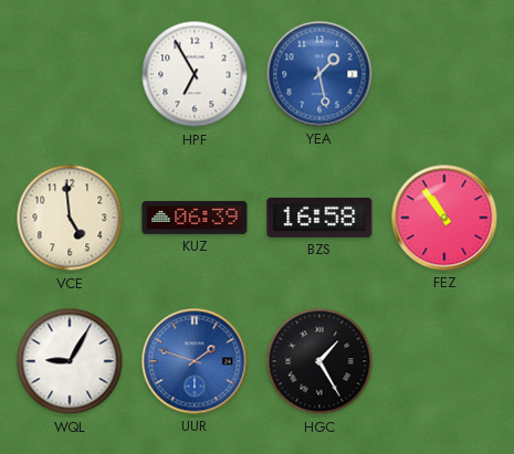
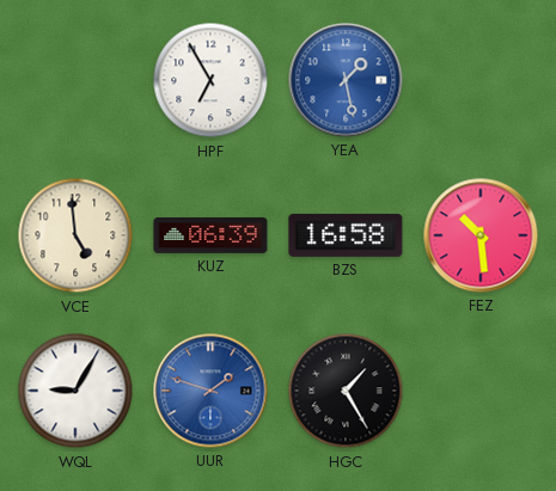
FEZ: 10:54 -> 10:29 (481, 235)
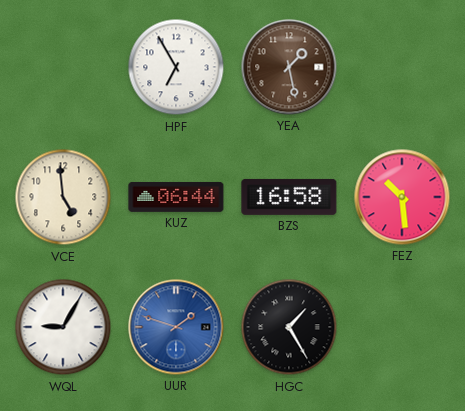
YEA dial: blue -> brown (289, 67)
KUZ: 06:39 -> 06:44 (176, 197)
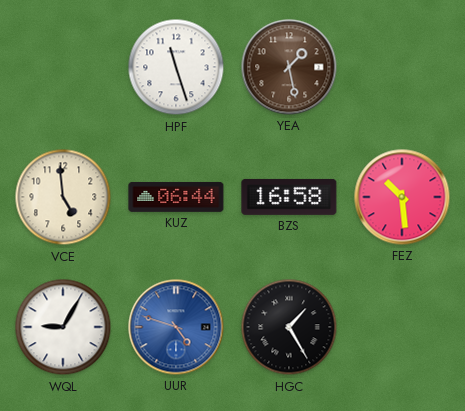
HPF: 6:55 -> 11:27 (176, 67)
UUR: 1:48 -> 4:48 (176, 327)
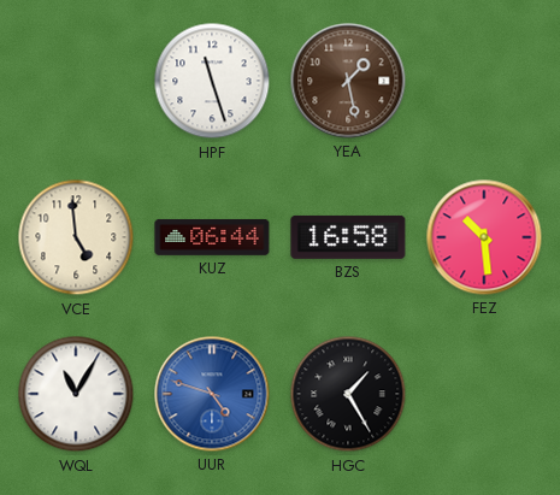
WQL: 9:05 -> 11:05 (76, 394)
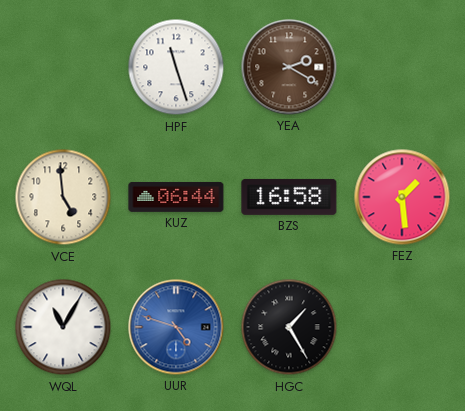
YEA: 1:28 -> 2:20 (289, 67)
FEZ: 10:29 -> 1:29 (402, 197)
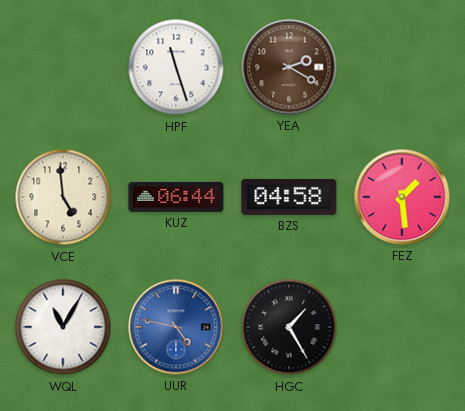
BZS: 16:58 -> 04:58 (289, 197)
UUR: 4:48 -> 4:47 (176, 327)
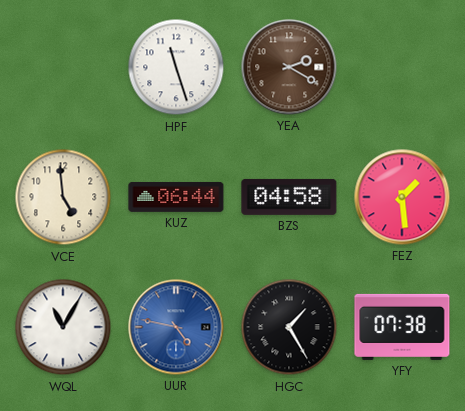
YFY: none -> 07:38 (402, 327)
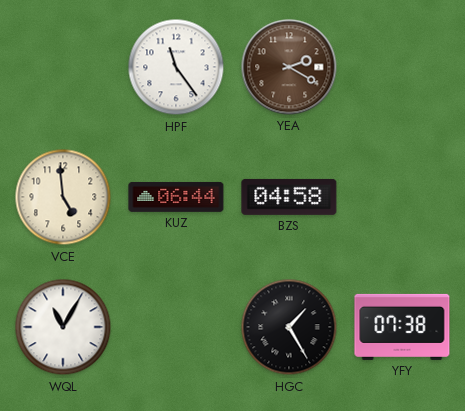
HPF: 11:27 -> 11:24 (176, 67)
FEZ: 1:29 -> none (402, 197)
UUR: 4:47 -> none (176, 327)
